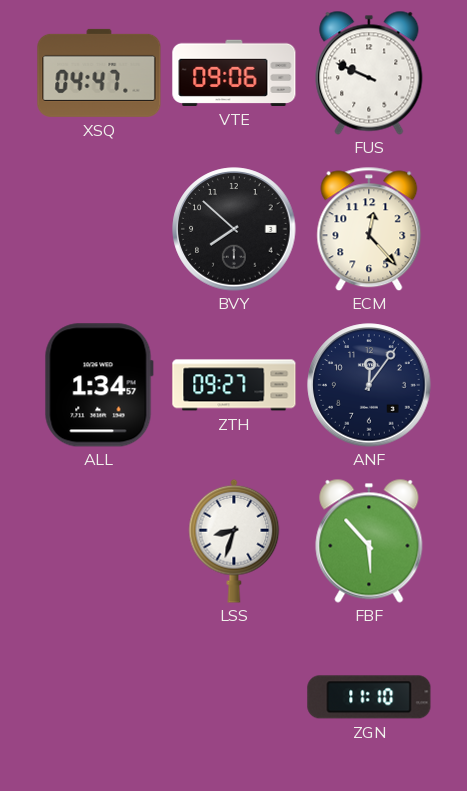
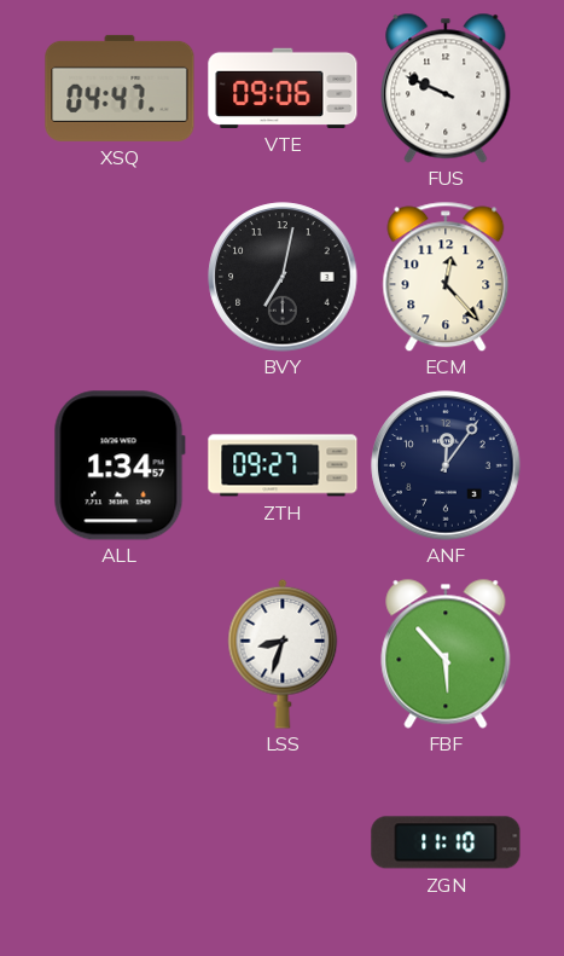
BVY: 7:52 -> 7:02 (283, 277)
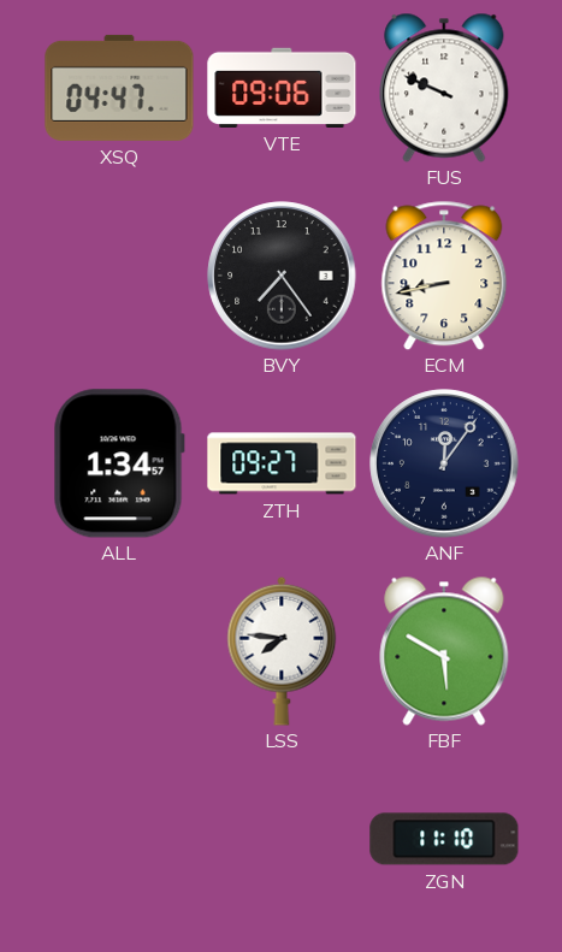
BVY: 7:02 -> 7:24 (282, 276)
ECM: 12:23 -> 8:43 (444, 276)
LSS: 8:33 -> 7:46 (282, 651)
FBF: 5:53 -> 5:50 (444, 651)
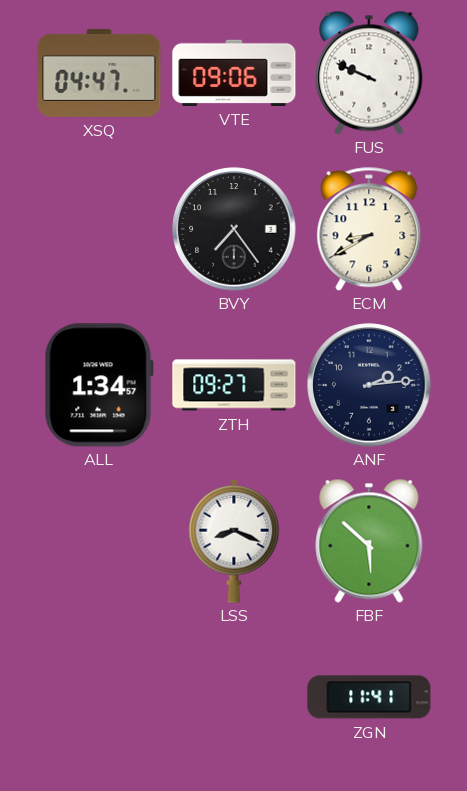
ECM: 8:43 -> 8:40 (369, 229)
ANF: 12:06 -> 2:14 (369, 385)
LSS: 7:46 -> 8:19 (234, 541)
FBF: 5:50 -> 5:52 (369, 541)
ZGN: 11:10 -> 11:41 (369, 697)
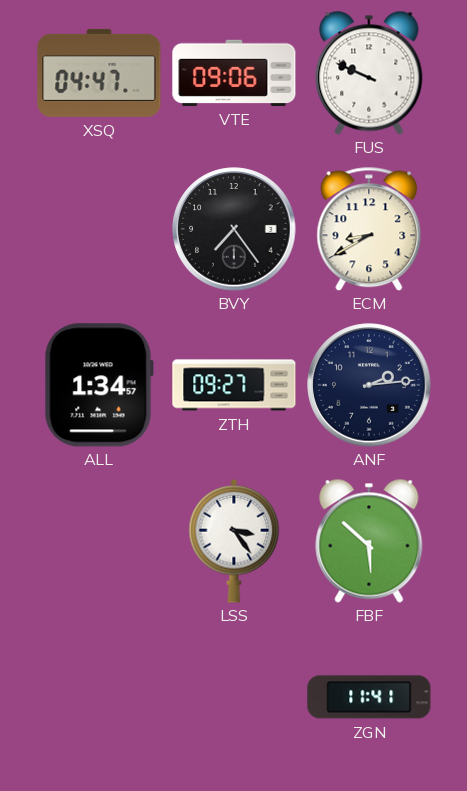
LSS: 8:19 -> 3:24 (234, 541)
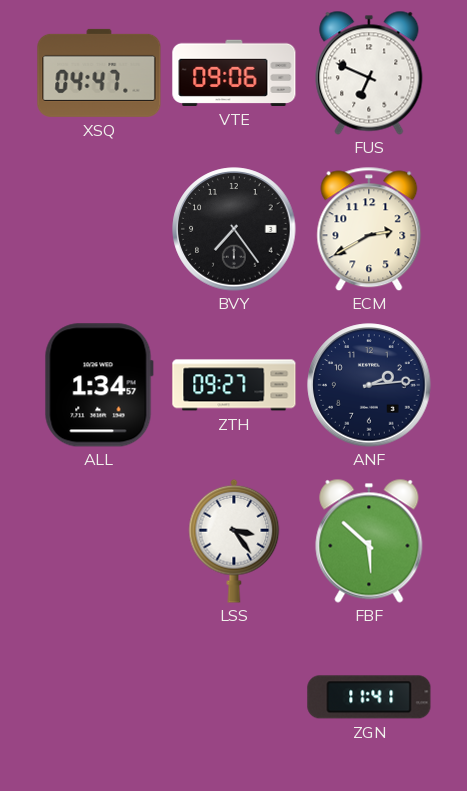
FUS: 9:49 -> 6:49 (369, 73)
ECM: 8:40 -> 2:40 (369, 229)
